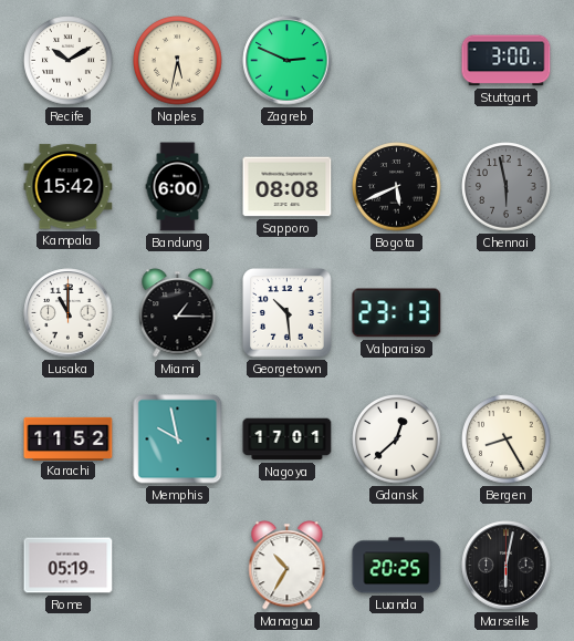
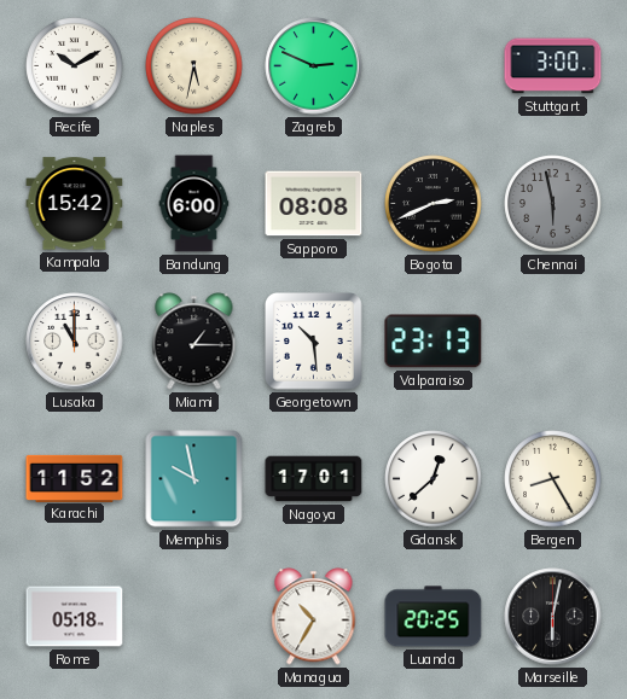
Bogota: 5:41 -> 2:41 (434, 204)
Rome: 05:19 -> 05:18 (75, 617)
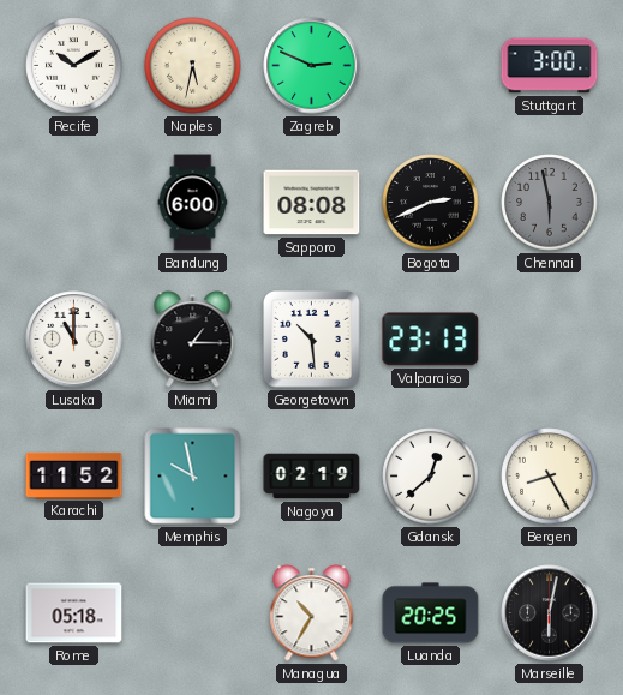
Kampala: 15:42 -> none (75, 204)
Nagoya: 17:01 -> 02:19 (312, 477)
